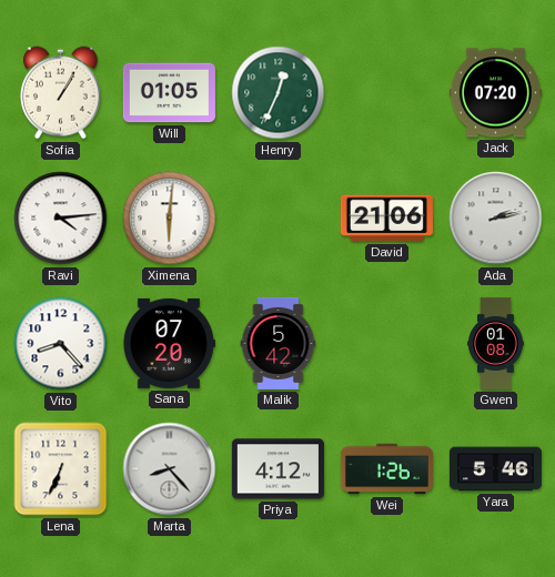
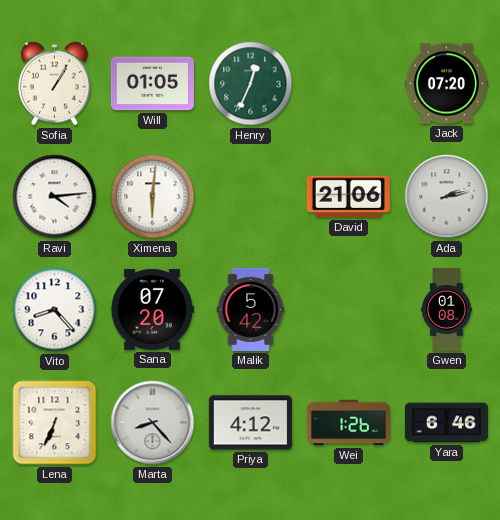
Yara: 5:46 -> 6:46 (446, 423)
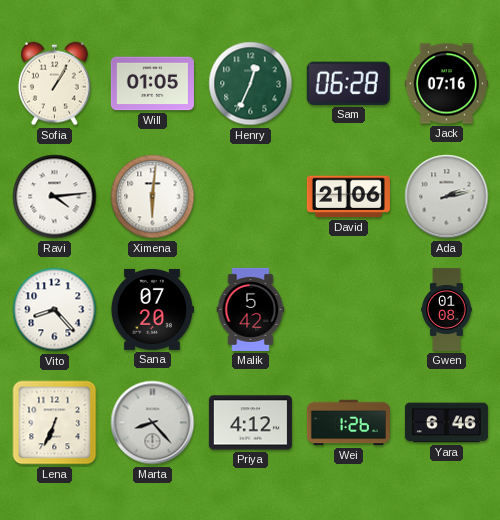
Sam: none -> 06:28 (348, 83)
Jack: 07:20 -> 07:16 (446, 84)
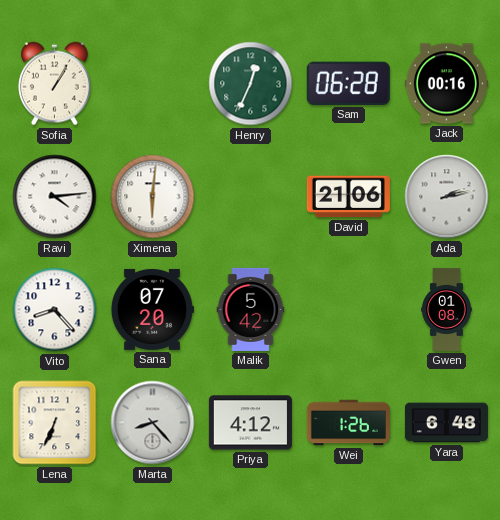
Will: 01:05 -> none (152, 84)
Jack: 07:16 -> 00:16 (446, 84)
Yara: 6:46 -> 6:48 (446, 423)
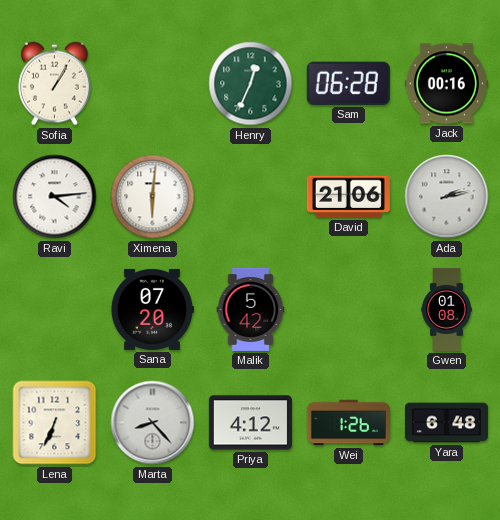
Vito: 8:23 -> none (55, 310)
